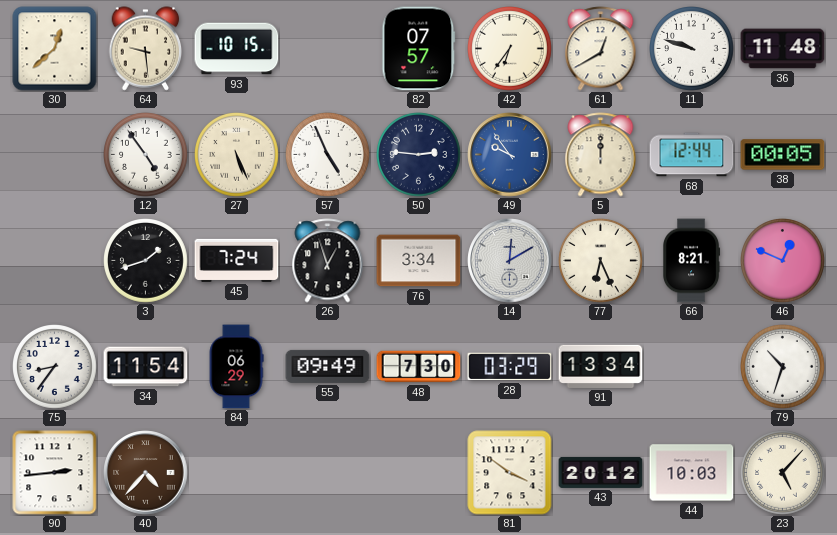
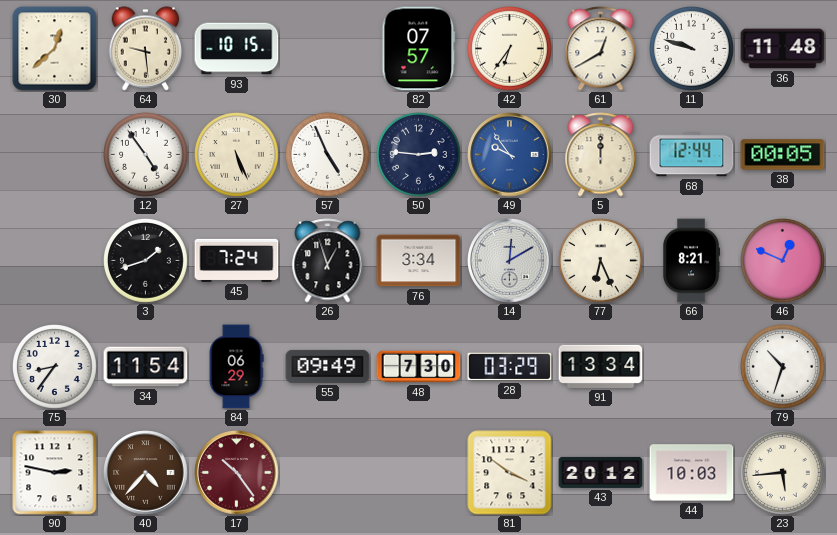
90: 2:44 -> 2:47 (55, 473)
17: none -> 10:24 (237, 473)
23: 5:07 -> 5:44 (783, 473)
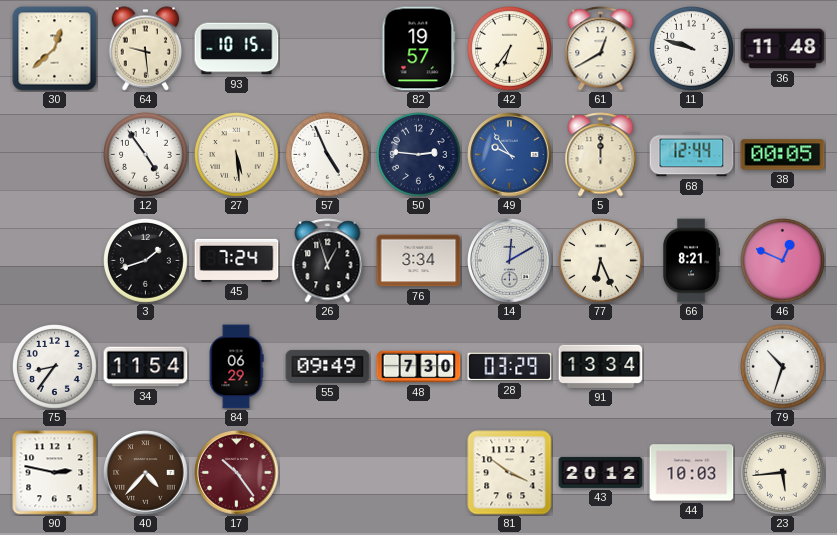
82: 07:57 -> 19:57 (419, 49)
27: 5:26 -> 5:29 (237, 155)
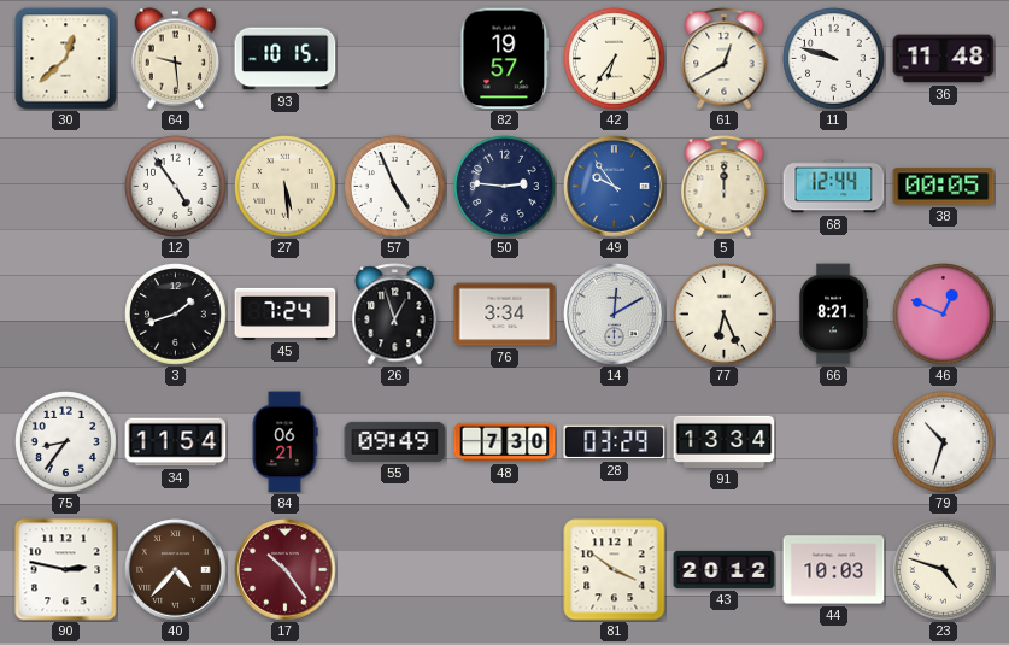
84: 06:29 -> 06:21 (284, 442)
23: 5:44 -> 4:48 (944, 570)
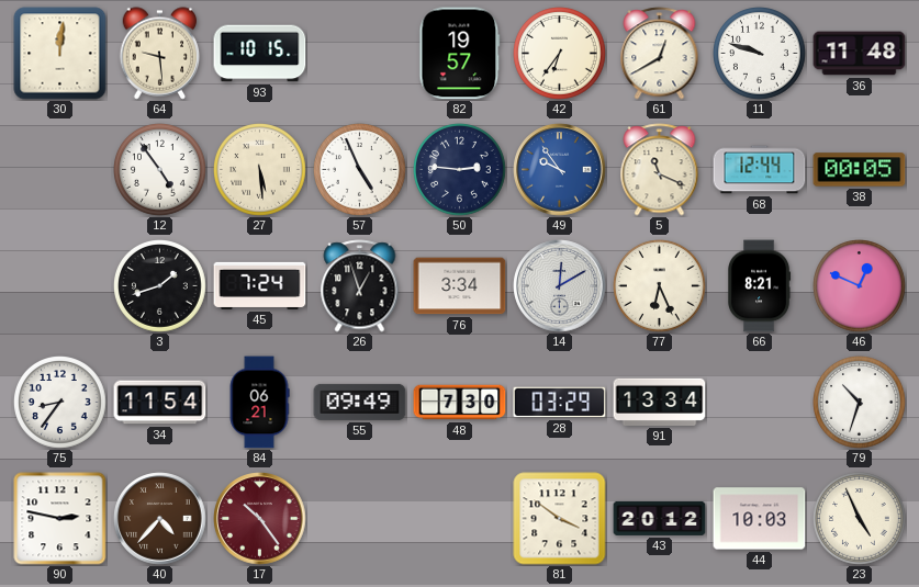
30: 12:38 -> 12:01 (60, 54)
5: 12:00 -> 11:19 (660, 170)
23: 4:48 -> 4:56 (860, 519)
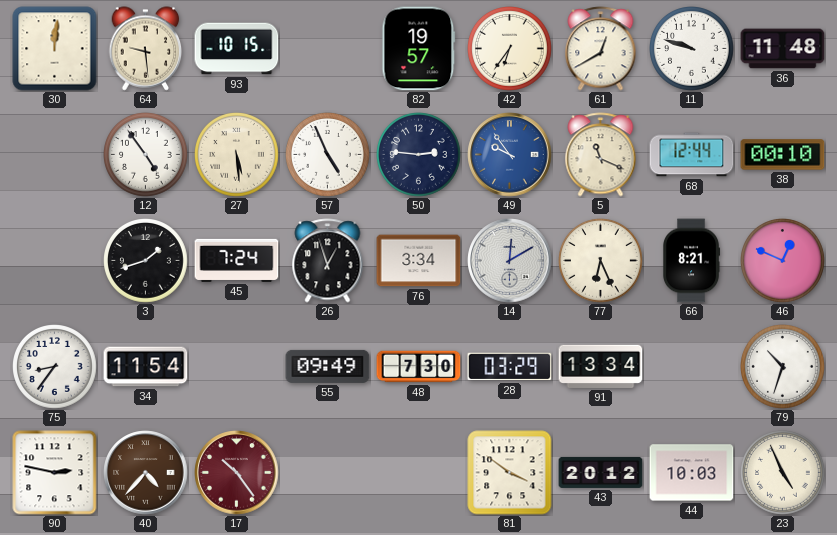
38: 00:05 -> 00:10 (783, 155)
84: 06:21 -> none (259, 403)
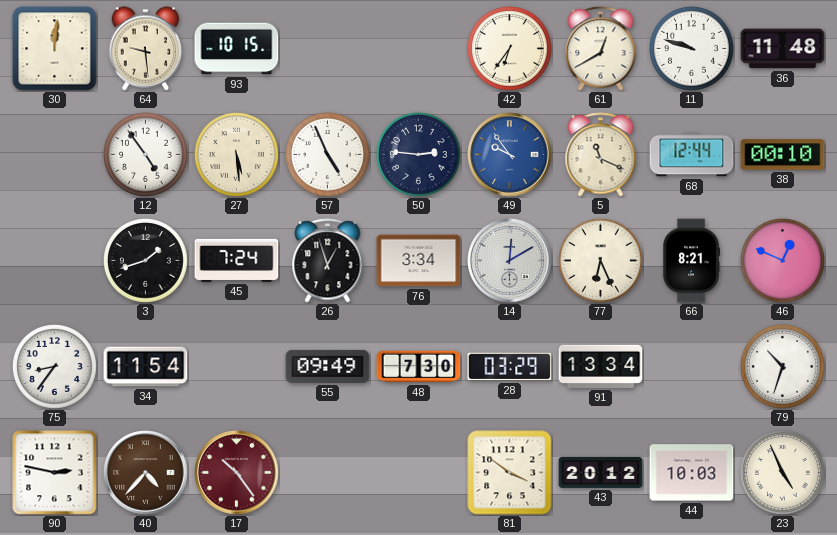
82: 19:57 -> none (419, 49)
